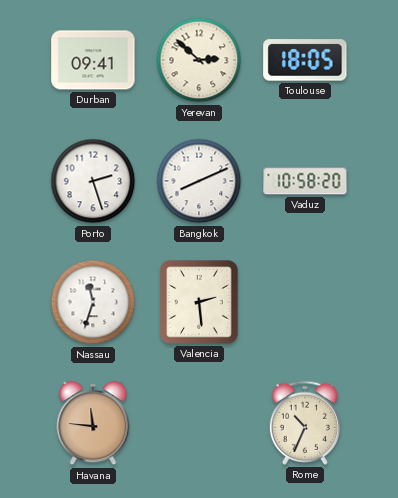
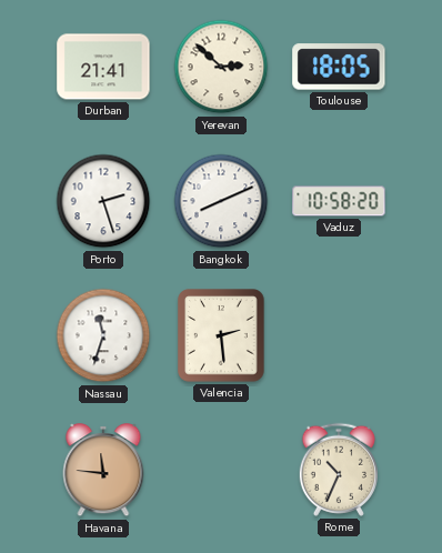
Durban: 09:41 -> 21:41 (103, 67)
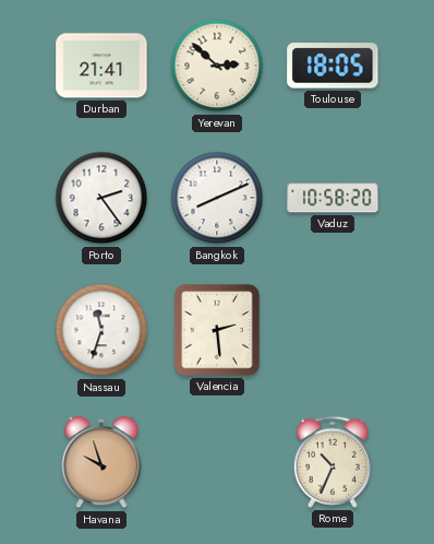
Porto: 2:27 -> 2:24 (101, 198)
Havana: 11:46 -> 9:57 (101, 463)
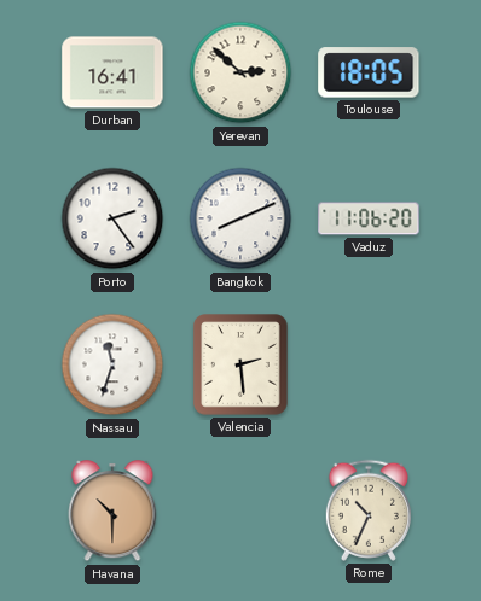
Durban: 21:41 -> 16:41 (112, 72)
Vaduz: 10:58 -> 11:06 (369, 218)
Havana: 9:57 -> 10:30 (112, 512)
